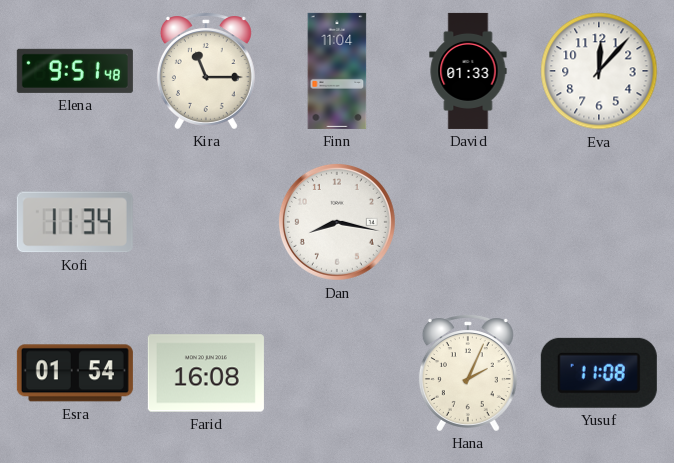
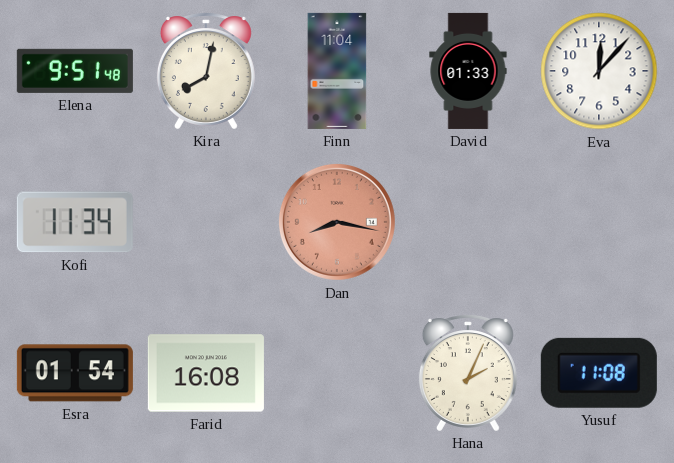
Kira: 11:15 -> 8:02 (206, 71)
Dan dial: white -> salmon (337, 222)
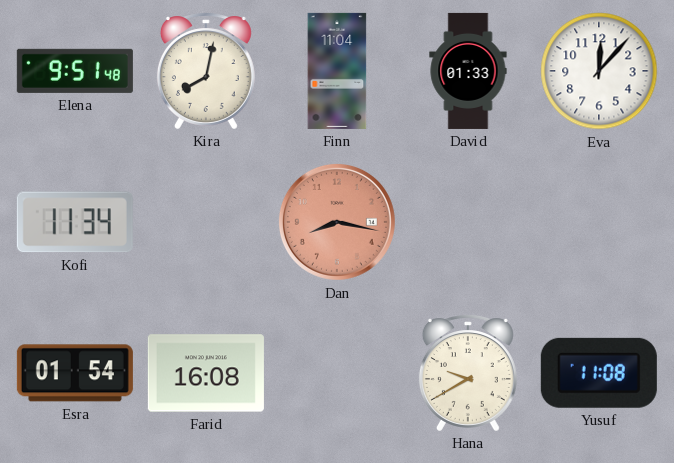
Hana: 2:04 -> 9:40 (468, 373)
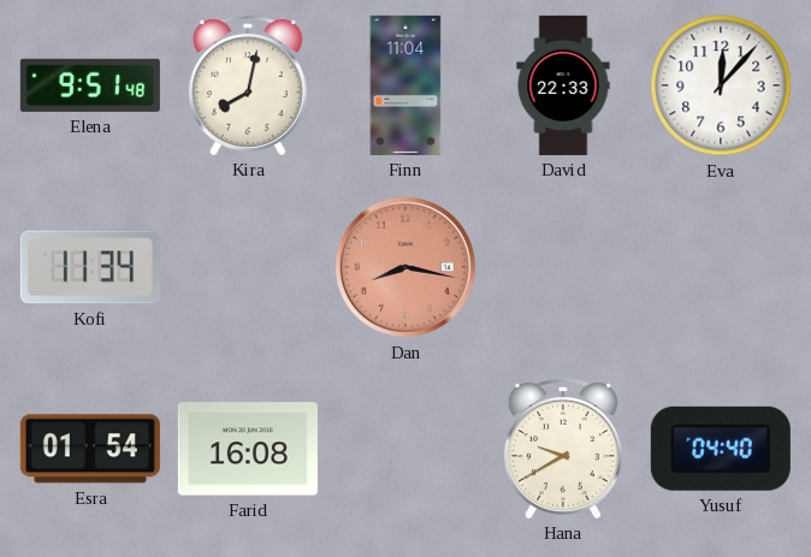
David: 01:33 -> 22:33 (563, 85)
Yusuf: 11:08 -> 04:40 (721, 449)
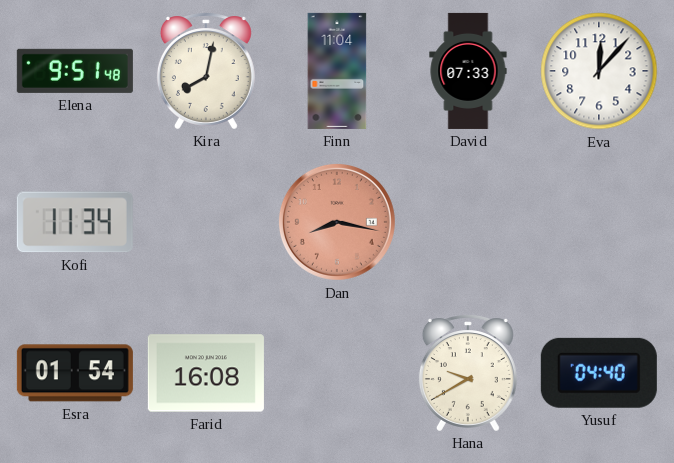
David: 22:33 -> 07:33 (468, 71)
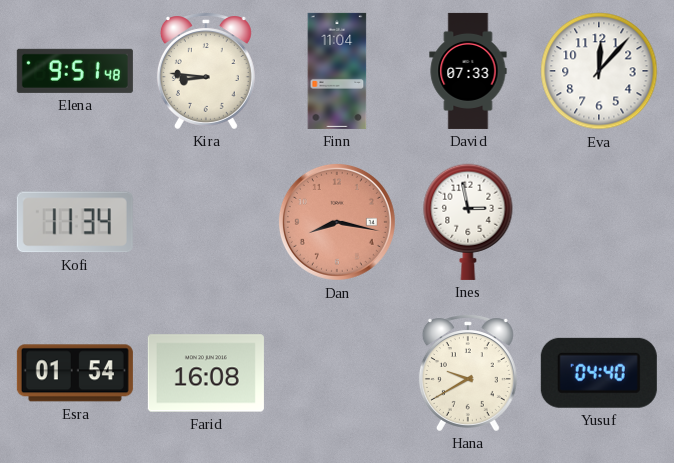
Kira: 8:02 -> 8:46 (206, 71)
Ines: none -> 2:58 (468, 222)
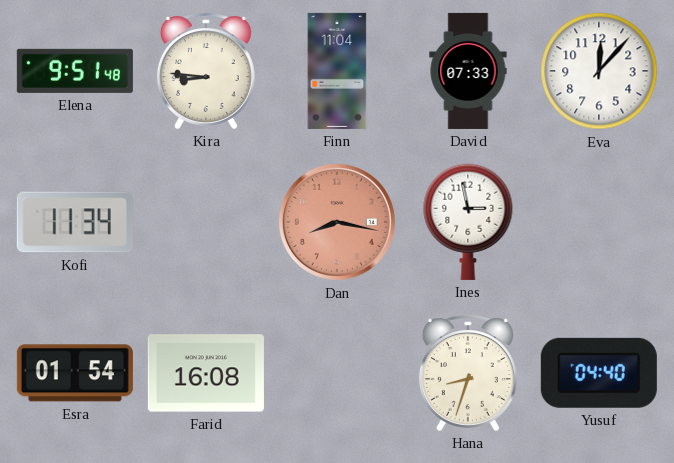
Hana: 9:40 -> 8:33 (468, 373)
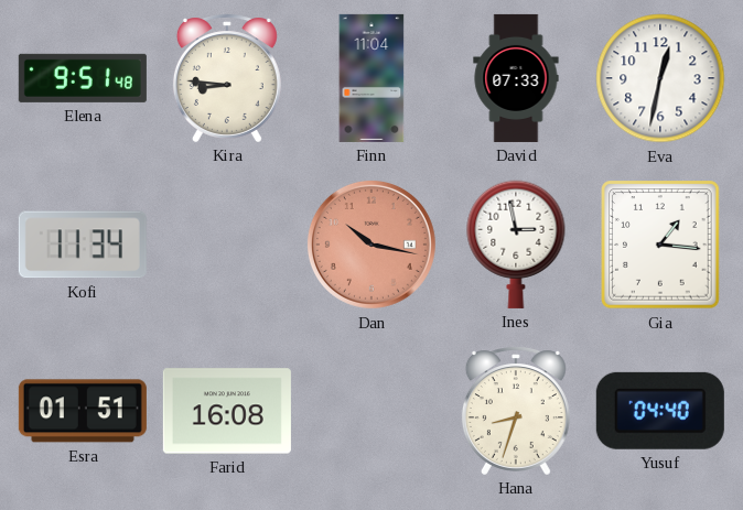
Eva: 12:07 -> 12:32 (660, 78)
Dan: 8:17 -> 10:17 (371, 245)
Gia: none -> 1:16 (660, 245)
Esra: 01:54 -> 01:51 (83, 411)
